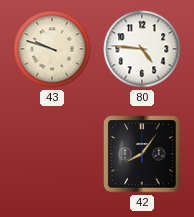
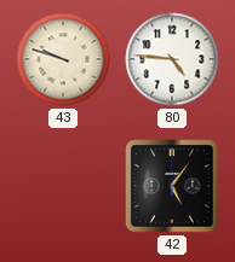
42: 8:06 -> 5:06 (172, 186)
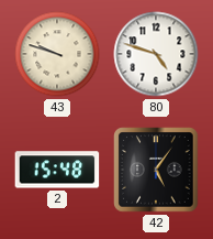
80: 4:46 -> 4:48 (156, 54)
2: none -> 15:48 (57, 170)
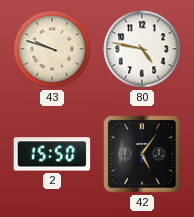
80: 4:48 -> 4:47 (142, 49)
2: 15:48 -> 15:50 (52, 154)
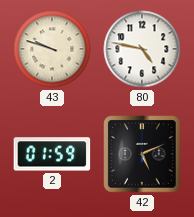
2: 15:50 -> 01:59 (52, 154)
42: 5:06 -> 5:11 (142, 154)
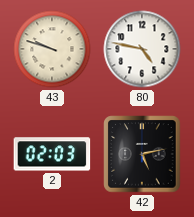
2: 01:59 -> 02:03 (52, 154)
42: 5:11 -> 5:13 (142, 154)
